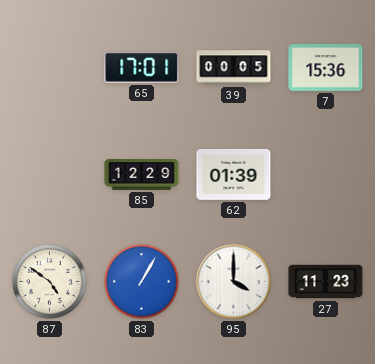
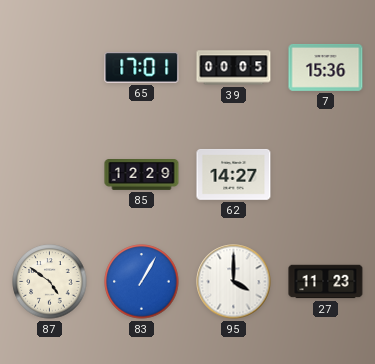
62: 01:39 -> 14:27 (234, 175)
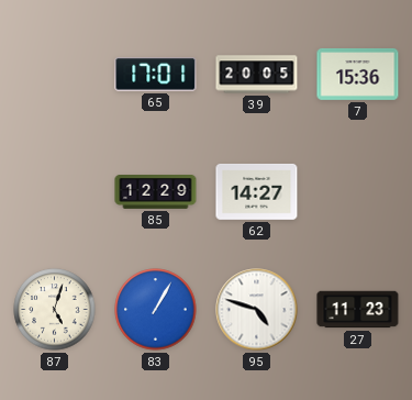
39: 00:05 -> 20:05 (257, 75)
87: 4:51 -> 5:03 (55, 310)
95: 4:00 -> 4:48 (257, 310)
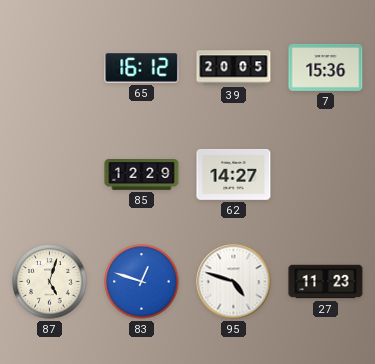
65: 17:01 -> 16:12 (142, 68)
83: 1:05 -> 12:48 (142, 282)
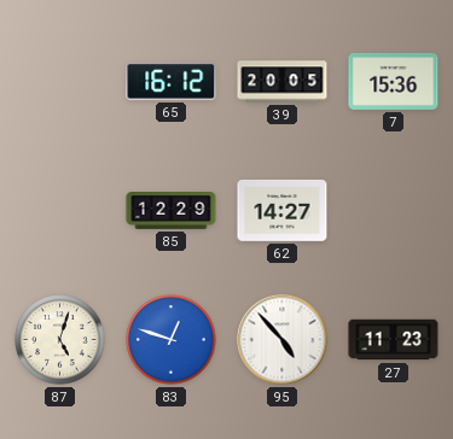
95: 4:48 -> 4:53 (283, 340)
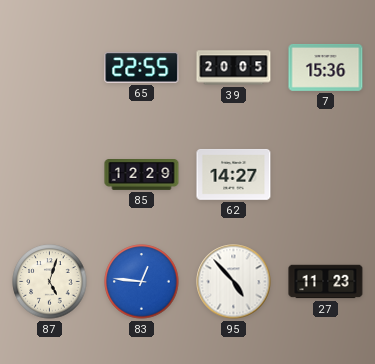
65: 16:12 -> 22:55 (142, 68)
83: 12:48 -> 12:46 (142, 282)
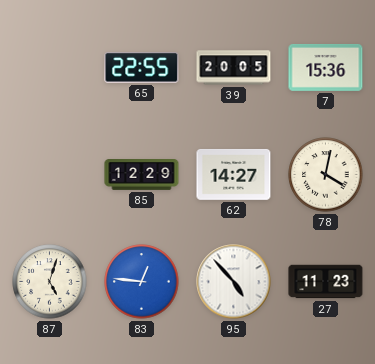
78: none -> 4:02 (326, 175)
